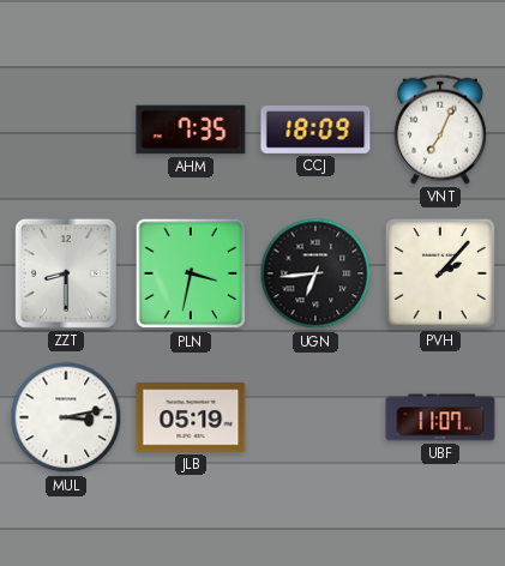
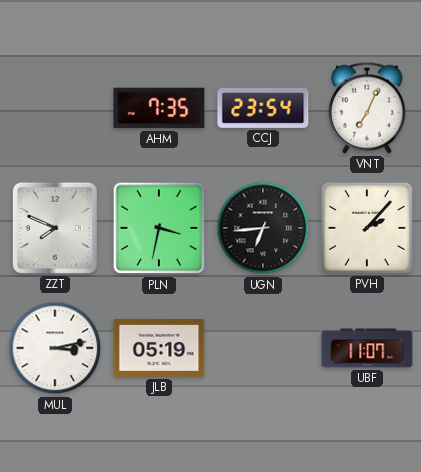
CCJ: 18:09 -> 23:54 (263, 108)
ZZT: 8:30 -> 7:49 (55, 228)
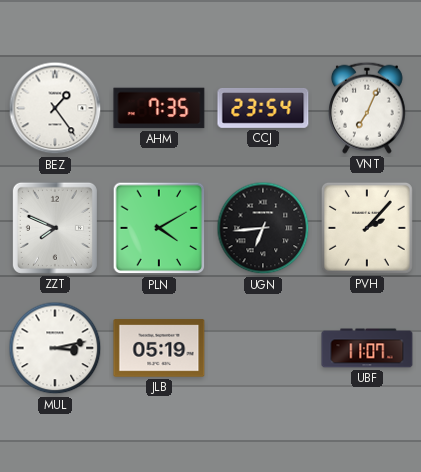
BEZ: none -> 1:24 (55, 108)
PLN: 3:32 -> 4:10 (159, 228)
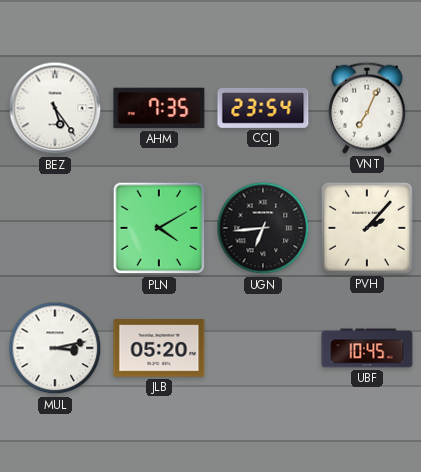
BEZ: 1:24 -> 5:24 (55, 108)
ZZT: 7:49 -> none (55, 228)
JLB: 05:19 -> 05:20 (159, 348)
UBF: 11:07 -> 10:45 (367, 348)
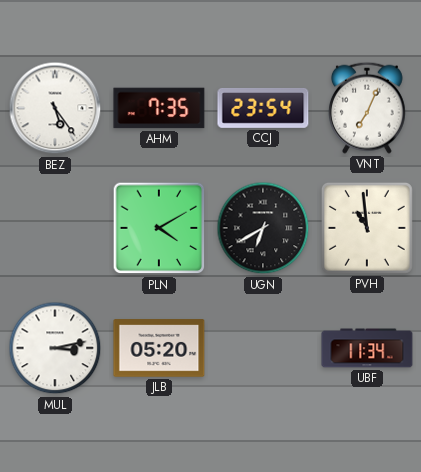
UGN: 6:44 -> 6:40 (263, 228)
PVH: 2:07 -> 10:59 (367, 228)
UBF: 10:45 -> 11:34 (367, 348)
